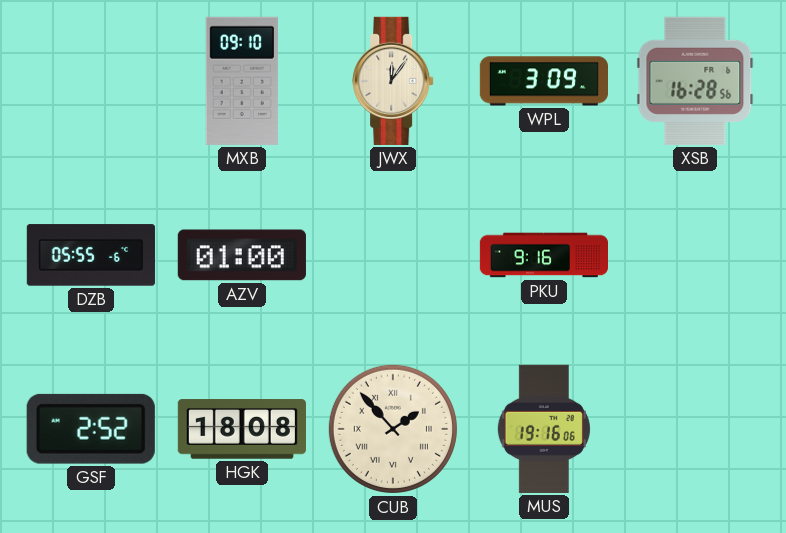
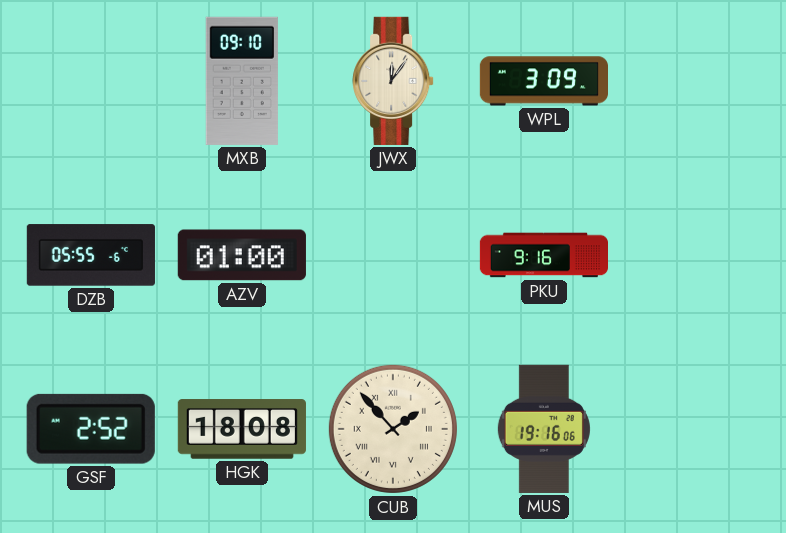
XSB: 16:28 -> none (695, 81)
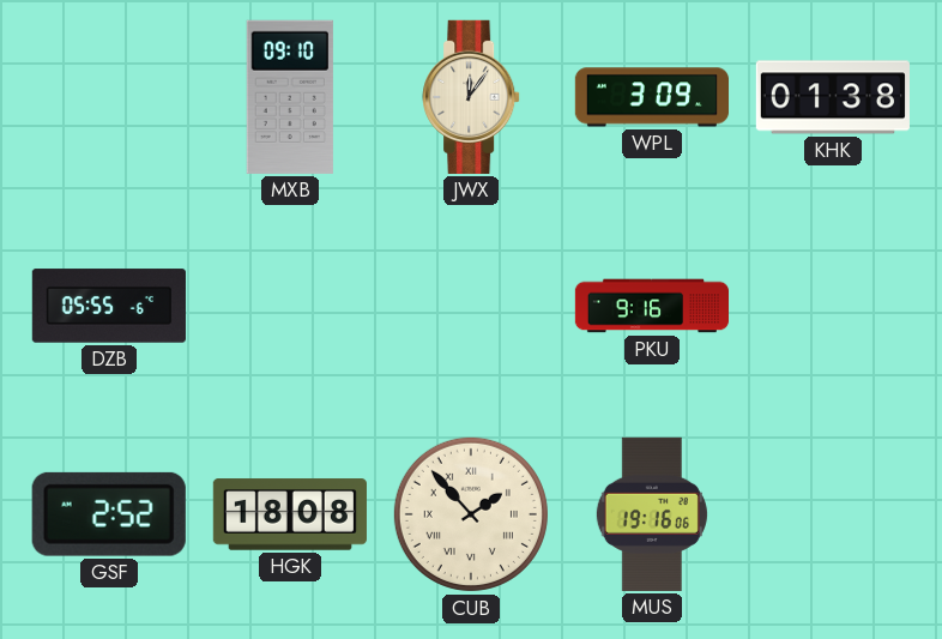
KHK: none -> 01:38 (833, 97)
AZV: 01:00 -> none (242, 255)
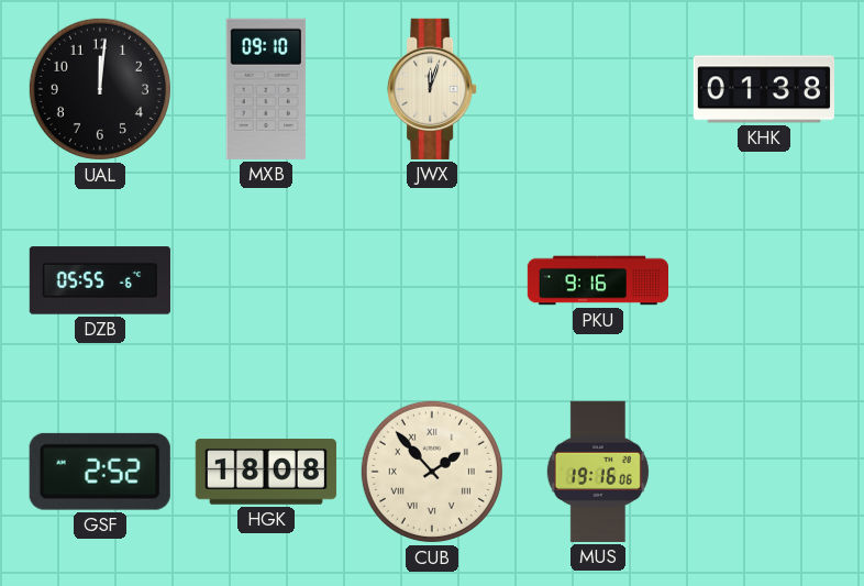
UAL: none -> 12:01 (100, 89)
JWX: 12:06 -> 12:03 (432, 89)
WPL: 3:09 -> none (651, 97)
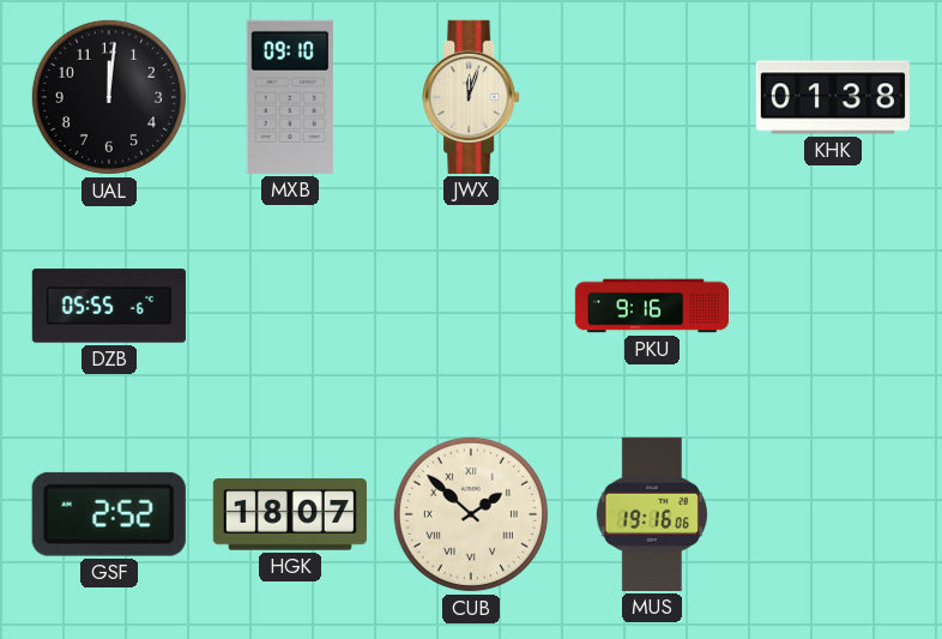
HGK: 18:08 -> 18:07 (290, 514)
CUB: 1:53 -> 1:52 (471, 514)
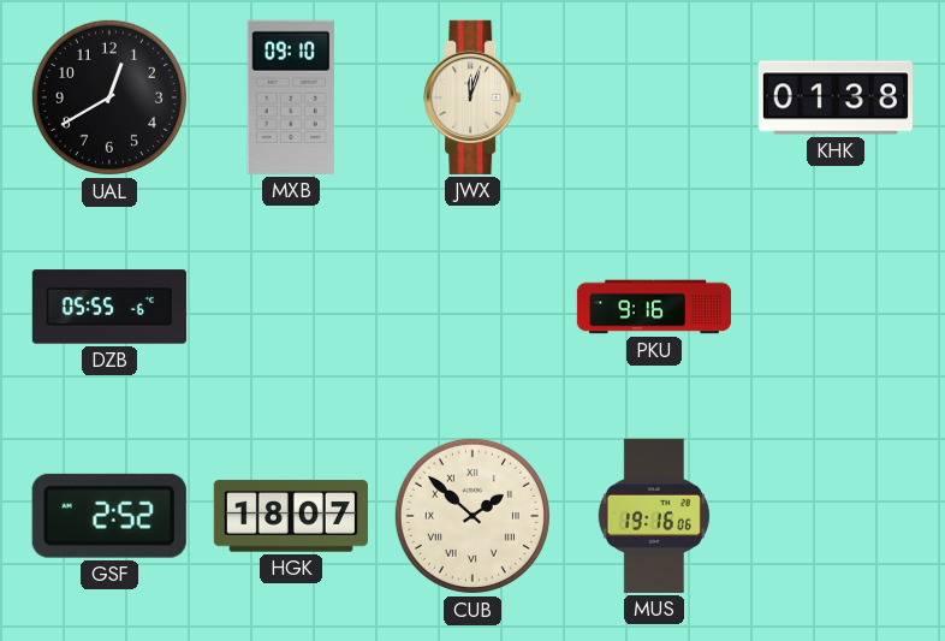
UAL: 12:01 -> 12:40 (109, 97)
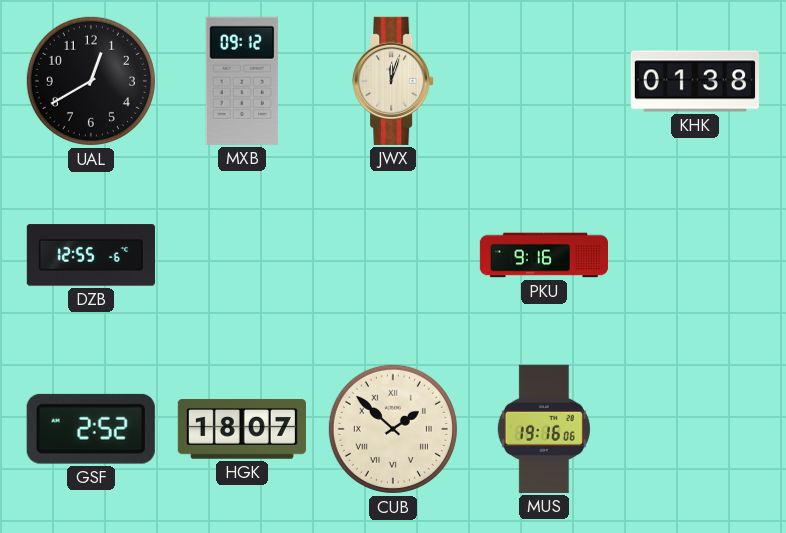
MXB: 09:10 -> 09:12 (242, 81)
DZB: 05:55 -> 12:55 (91, 255)
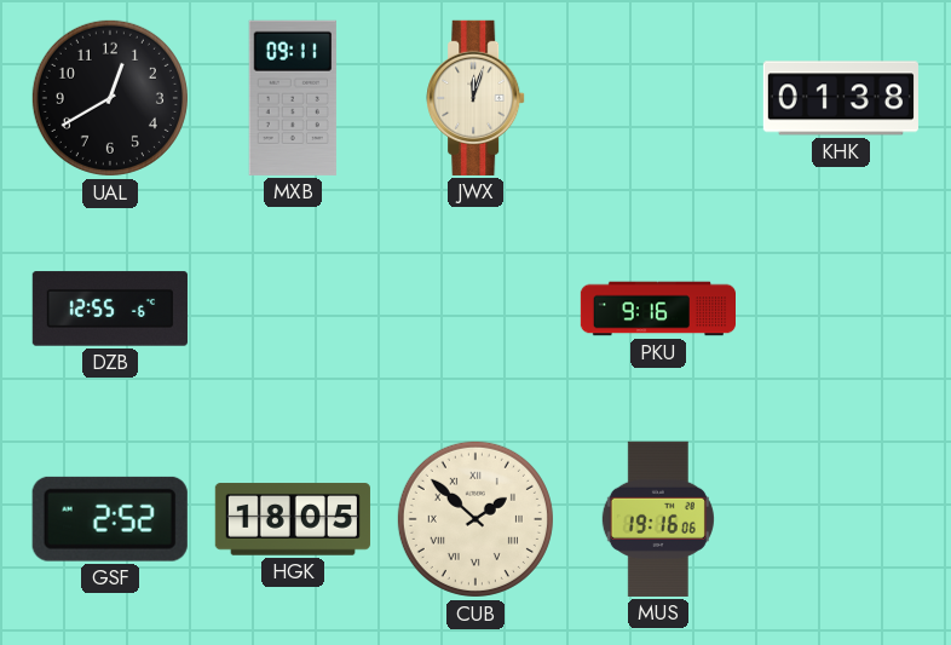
MXB: 09:12 -> 09:11 (293, 98)
HGK: 18:07 -> 18:05 (293, 519)
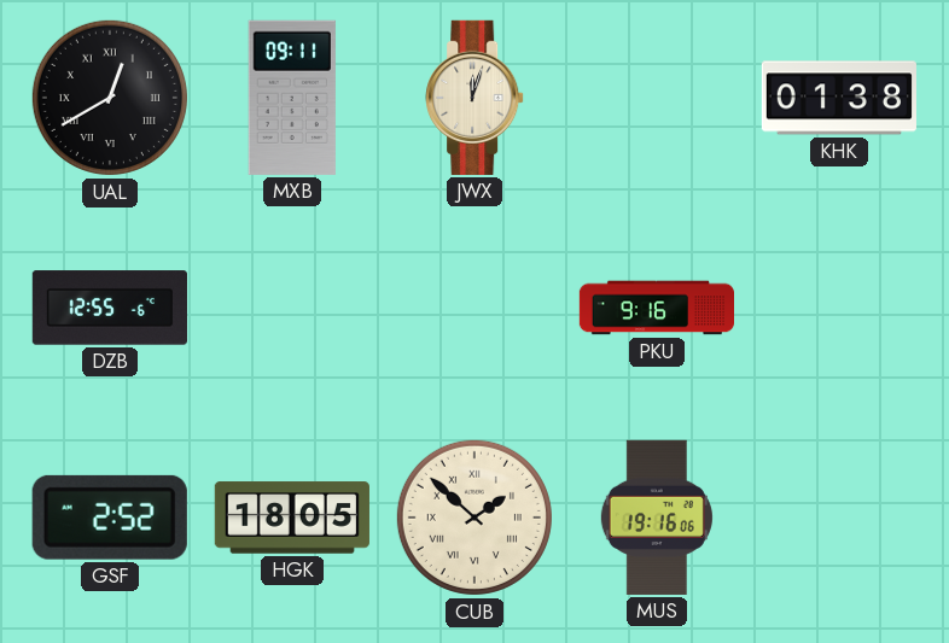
UAL numerals: Arabic -> Roman (110, 98)
